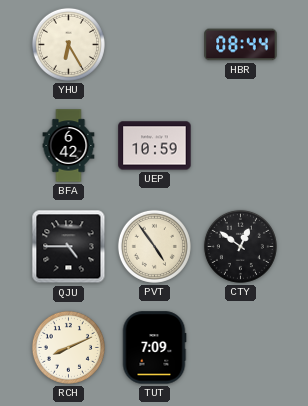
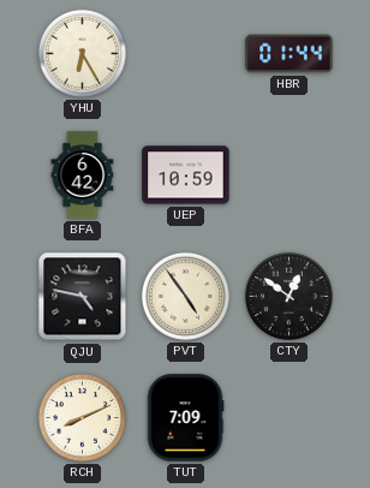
HBR: 08:44 -> 01:44 (290, 54)
QJU: 4:45 -> 4:47 (83, 297)
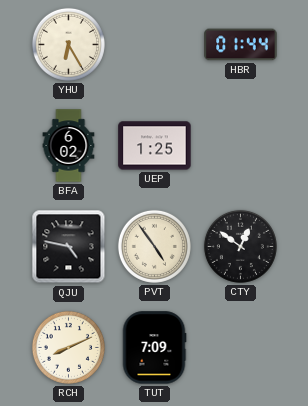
BFA: 6:42 -> 6:02 (69, 146)
UEP: 10:59 -> 1:25 (155, 146)
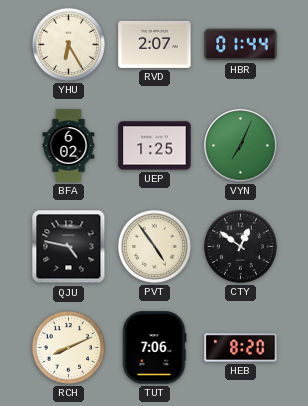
RVD: none -> 2:07 (155, 44)
VYN: none -> 7:04 (241, 146)
TUT: 7:09 -> 7:06 (154, 348)
HEB: none -> 8:20 (241, 348)
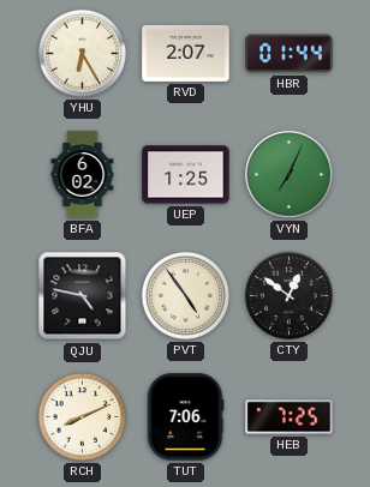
HEB: 8:20 -> 7:25 (290, 417)
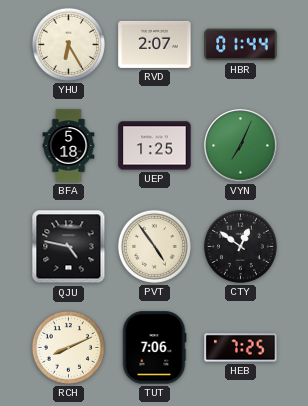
BFA: 6:02 -> 5:18 (69, 146)
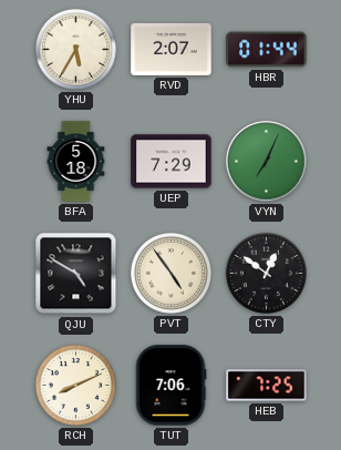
YHU: 6:25 -> 5:35 (75, 49)
UEP: 1:25 -> 7:29 (172, 162)
QJU: 4:47 -> 4:50 (76, 274)
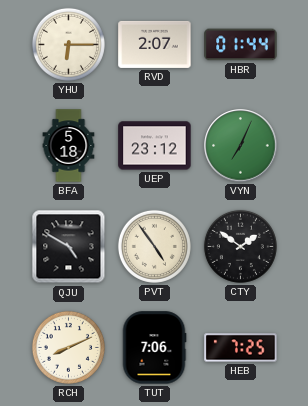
YHU: 5:35 -> 6:15 (68, 44)
UEP: 7:29 -> 23:12 (155, 146)
CTY: 12:51 -> 1:51 (240, 246)
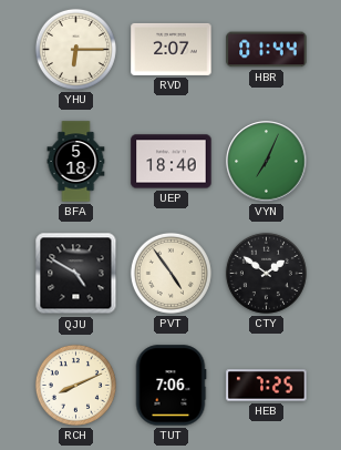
UEP: 23:12 -> 18:40 (172, 162)
